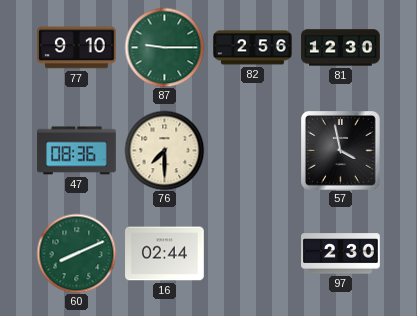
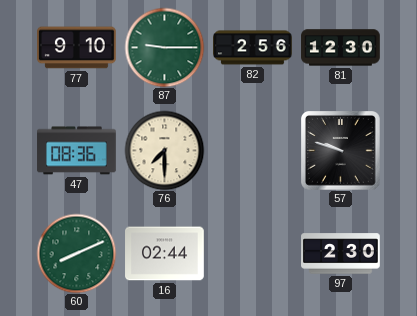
57: 3:58 -> 9:48 (341, 151)
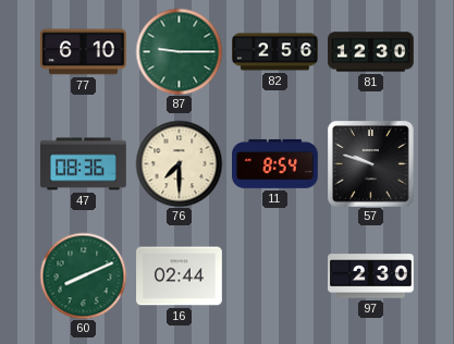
77: 9:10 -> 6:10 (84, 52)
11: none -> 8:54 (275, 163)
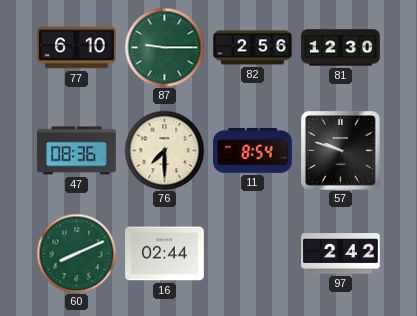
97: 2:30 -> 2:42 (341, 254)
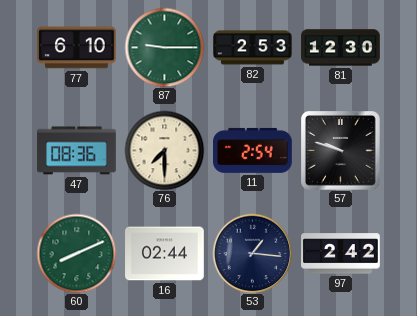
82: 2:56 -> 2:53 (253, 48)
11: 8:54 -> 2:54 (253, 150)
53: none -> 1:16 (252, 253)
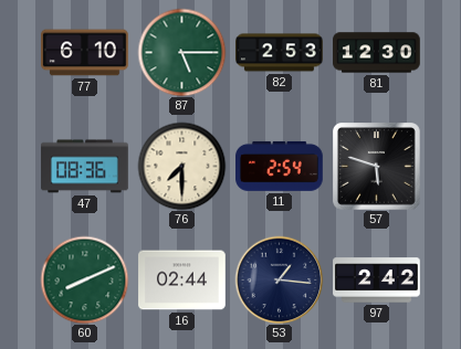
87: 9:15 -> 5:15 (181, 52)
57: 9:48 -> 5:48 (377, 167)
